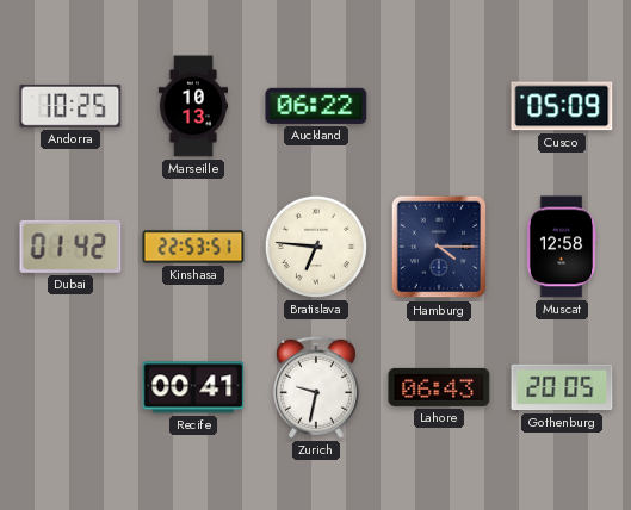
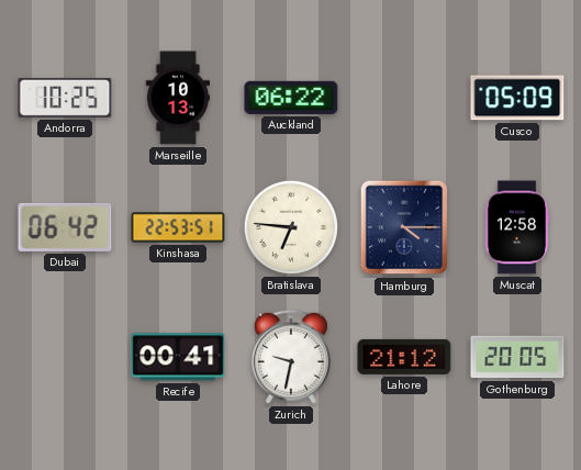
Dubai: 01:42 -> 06:42 (65, 227)
Lahore: 06:43 -> 21:12 (404, 357)
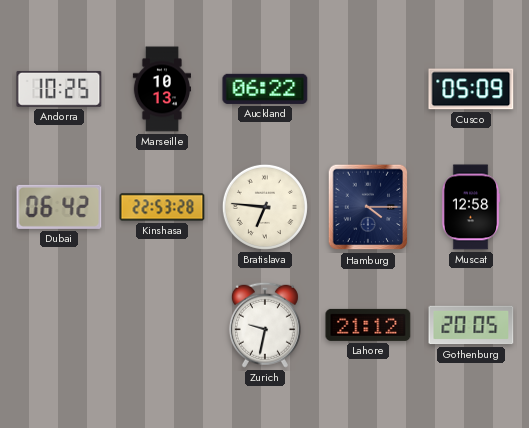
Kinshasa: 22:53:51 -> 22:53:28 (162, 207)
Recife: 00:41 -> none (178, 357)
